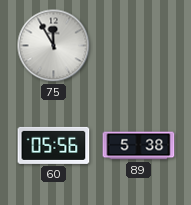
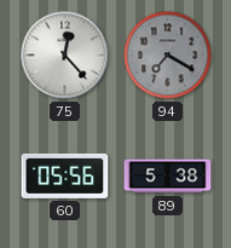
75: 11:55 -> 12:23 (65, 56)
94: none -> 7:20 (168, 56)
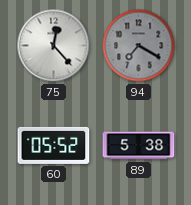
60: 05:56 -> 05:52 (54, 145)
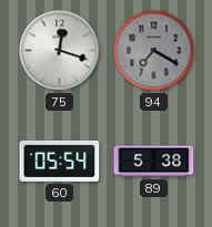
75: 12:23 -> 12:18 (60, 51)
60: 05:52 -> 05:54 (60, 161)
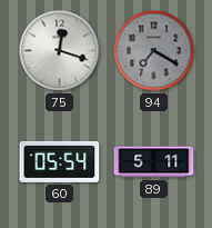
89: 5:38 -> 5:11 (154, 162)
